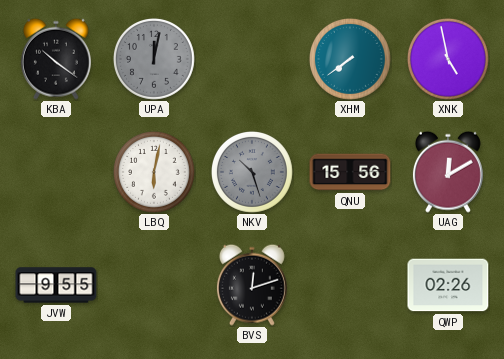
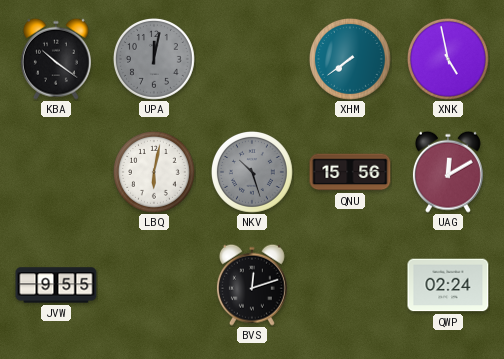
QWP: 02:26 -> 02:24 (448, 285)
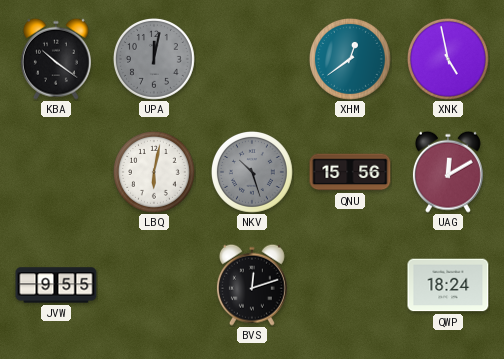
XHM: 7:39 -> 12:39 (350, 59)
QWP: 02:24 -> 18:24 (448, 285)
